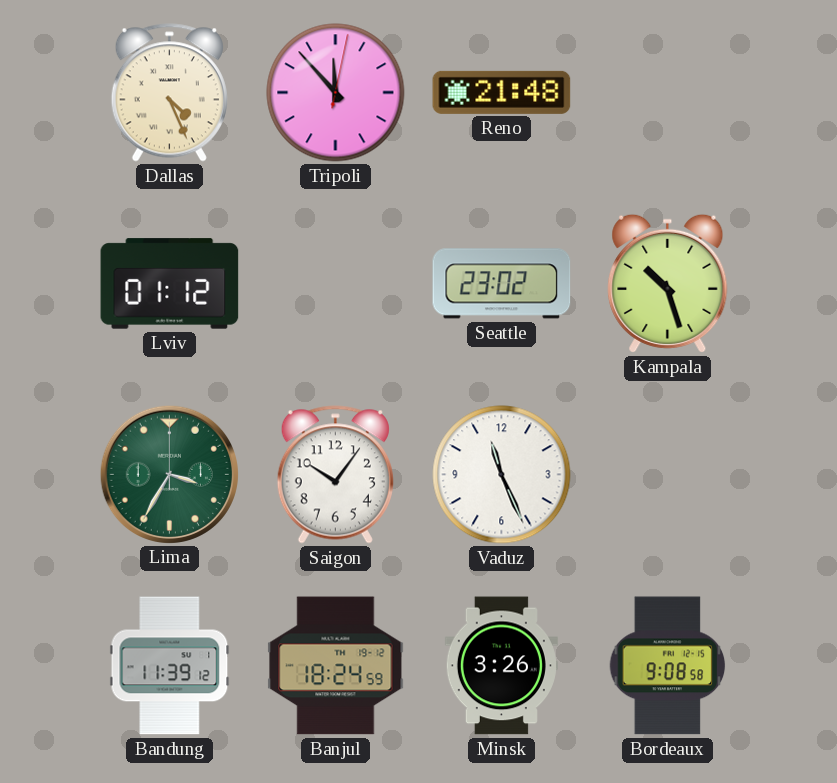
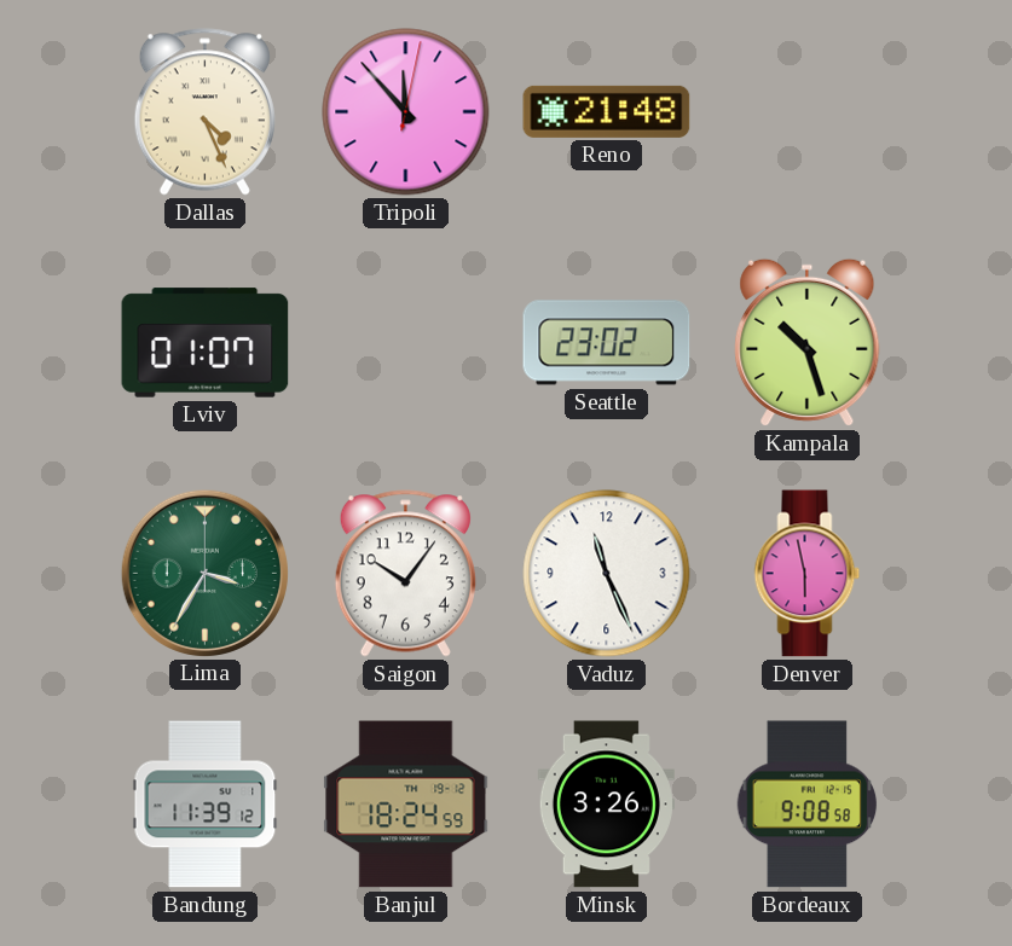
Lviv: 01:12 -> 01:07 (206, 343)
Denver: none -> 5:58 (808, 574)
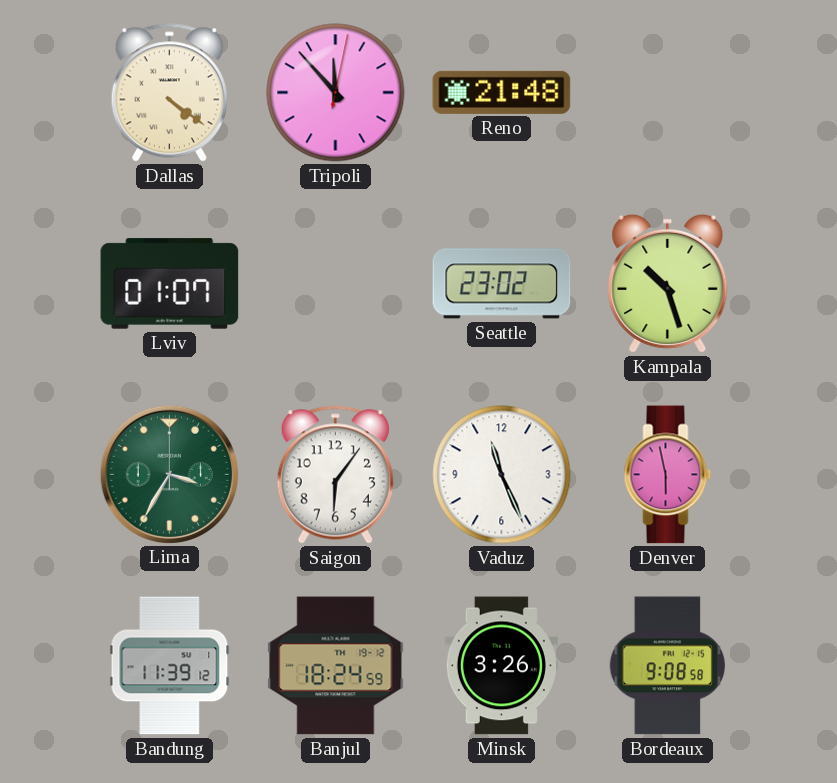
Dallas: 4:26 -> 4:21 (169, 93)
Saigon: 10:06 -> 6:06 (335, 475)
